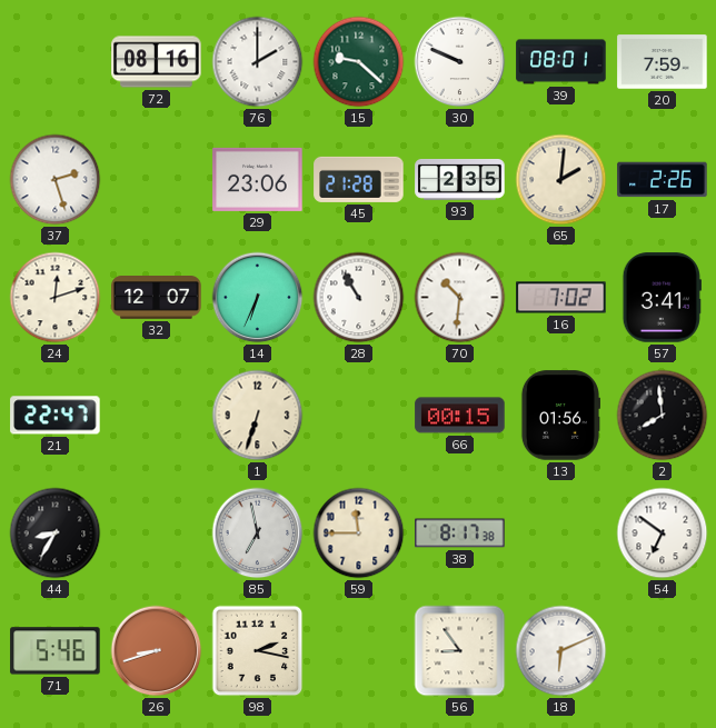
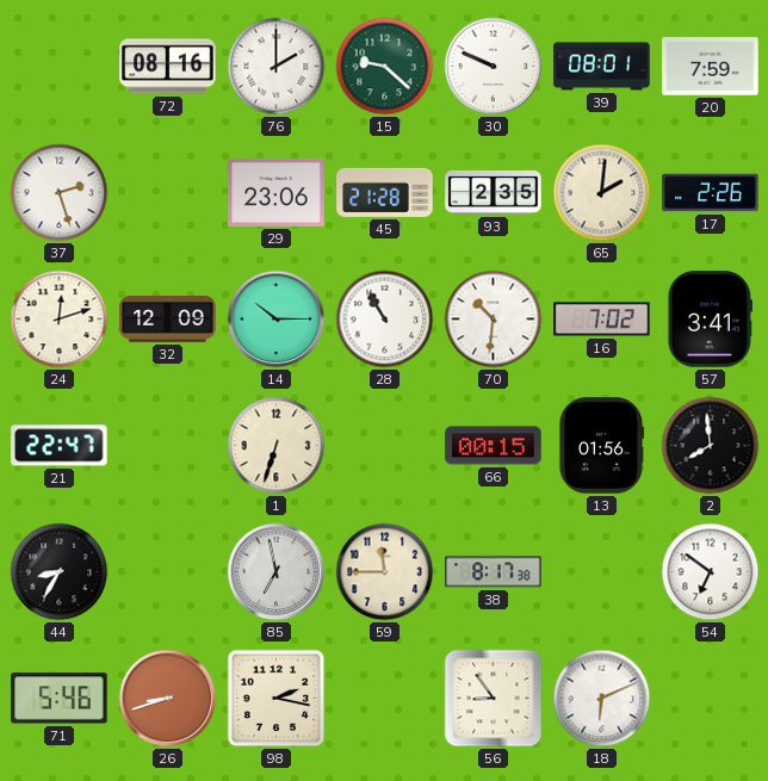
32: 12:07 -> 12:09 (168, 320)
14: 6:34 -> 10:15 (277, 320)
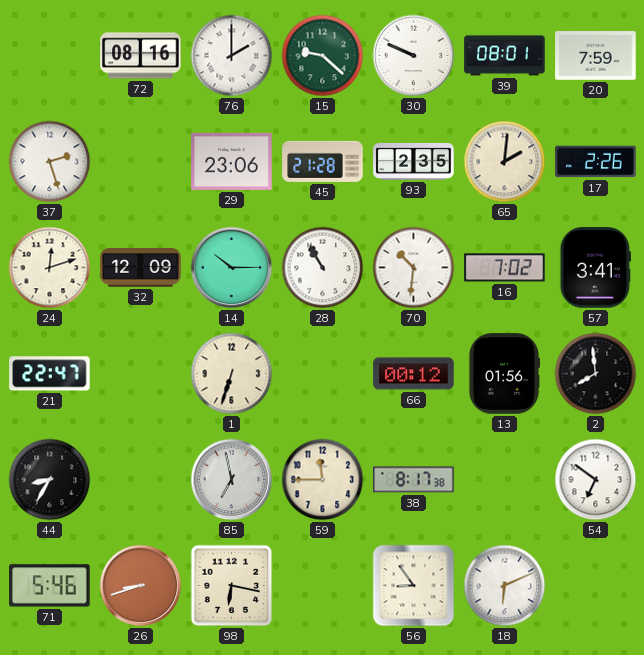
66: 00:15 -> 00:12 (414, 374)
98: 2:17 -> 6:17 (232, 586)
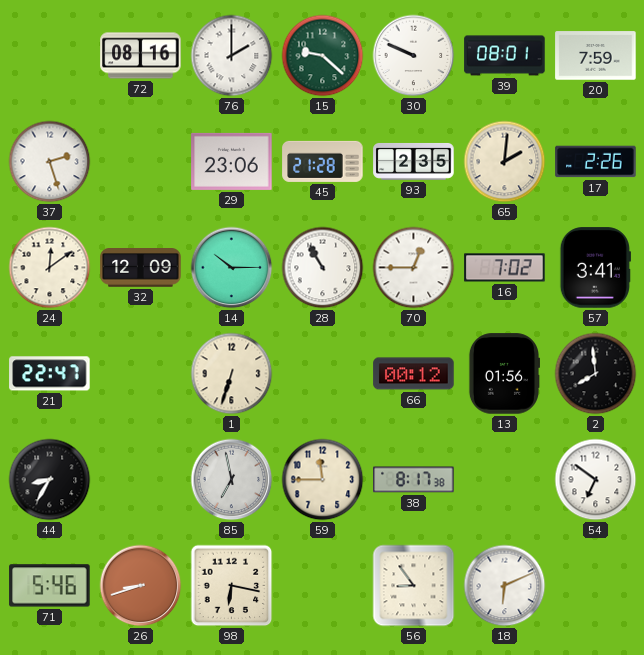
24: 12:12 -> 12:09 (50, 268)
70: 10:31 -> 12:45 (414, 268)
